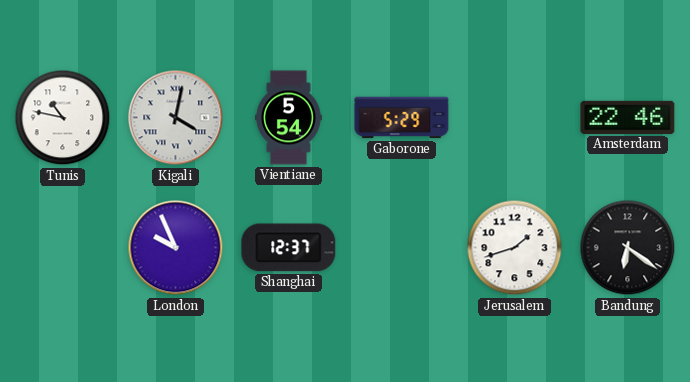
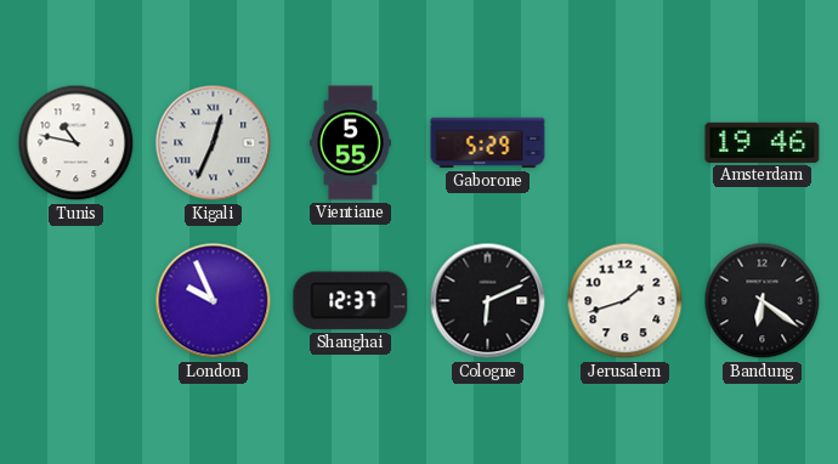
Kigali: 4:02 -> 12:34 (214, 143)
Vientiane: 5:54 -> 5:55 (351, 143)
Amsterdam: 22:46 -> 19:46 (763, 142)
Cologne: none -> 6:11 (488, 301)
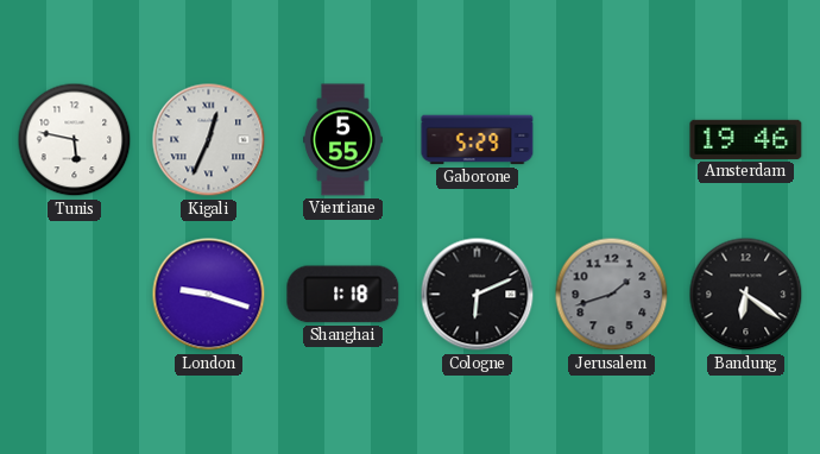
Tunis: 10:47 -> 5:47 (75, 140)
London: 9:56 -> 9:18 (209, 295)
Shanghai: 12:37 -> 1:18 (343, 295)
Jerusalem dial: white -> grey (612, 295)
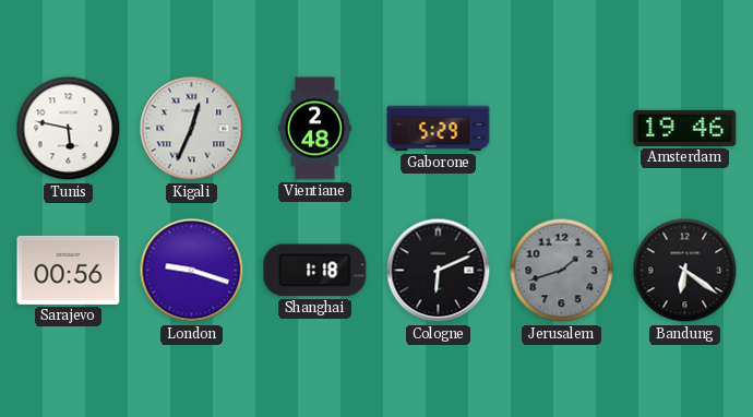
Vientiane: 5:55 -> 2:48 (315, 129)
Sarajevo: none -> 00:56 (69, 270)
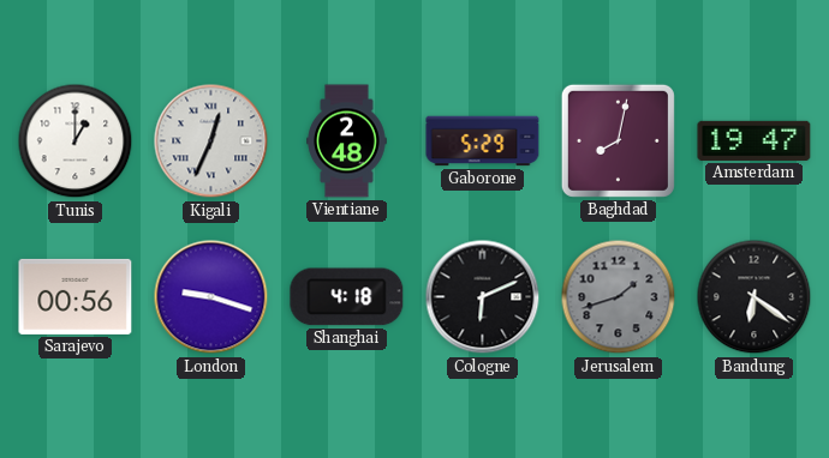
Tunis: 5:47 -> 1:00 (76, 141)
Baghdad: none -> 8:02 (618, 140)
Amsterdam: 19:46 -> 19:47 (755, 140)
Shanghai: 1:18 -> 4:18 (347, 297)
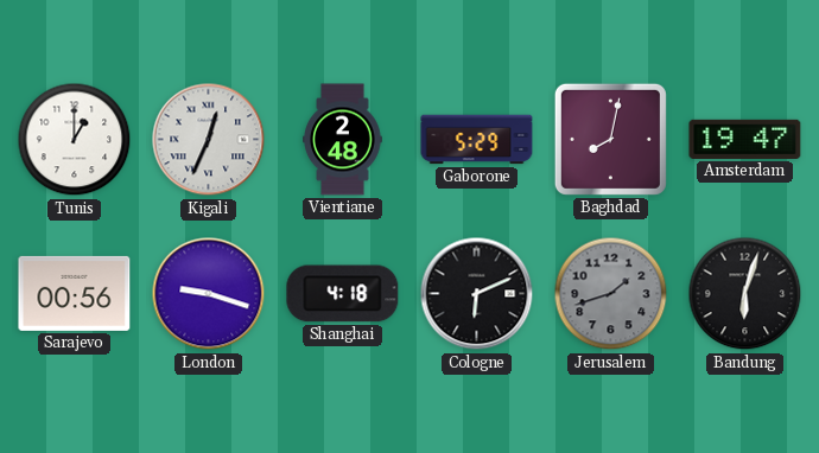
Bandung: 6:21 -> 6:03 (745, 294)
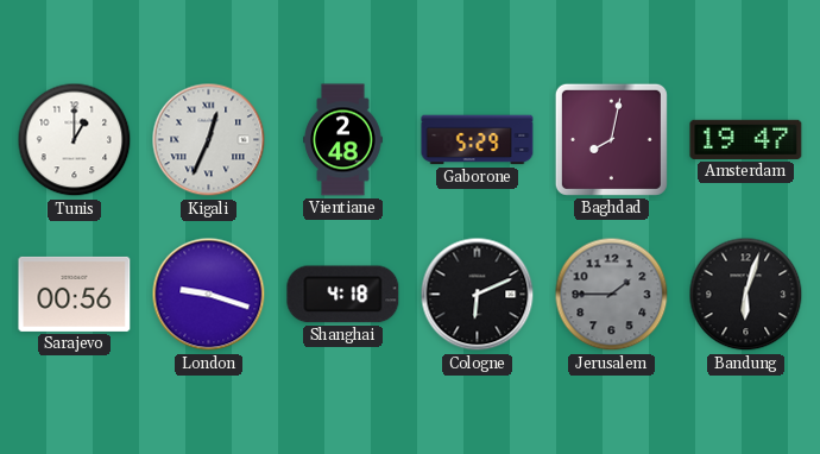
Jerusalem: 1:42 -> 1:45 (612, 295)
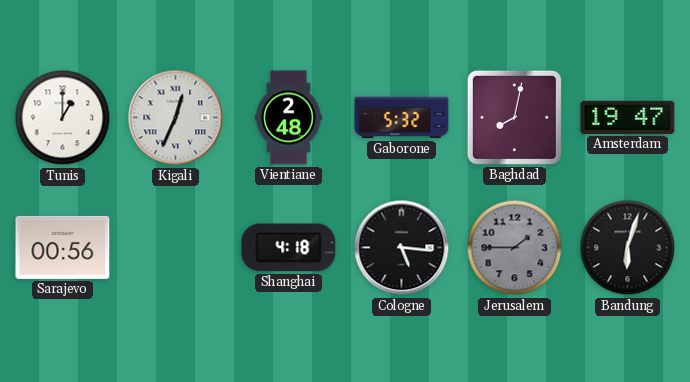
Gaborone: 5:29 -> 5:32 (402, 118)
London: 9:18 -> none (209, 295)
Cologne: 6:11 -> 5:16 (402, 248)
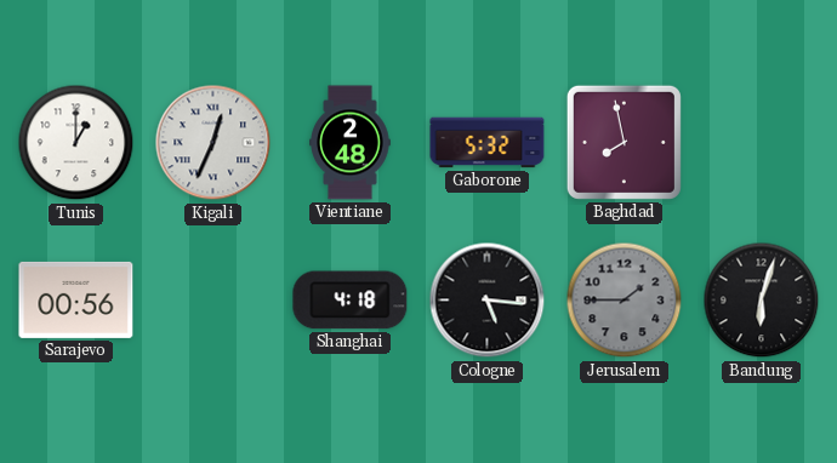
Baghdad: 8:02 -> 7:58 (624, 142)
Amsterdam: 19:47 -> none (628, 117)
